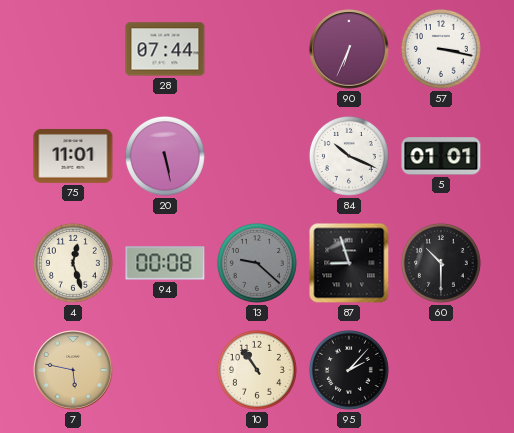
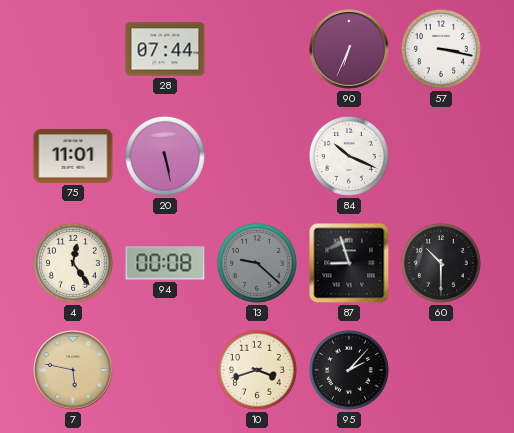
5: 01:01 -> none (441, 156)
4: 12:27 -> 12:24 (73, 263)
10: 10:54 -> 3:42 (257, 370)
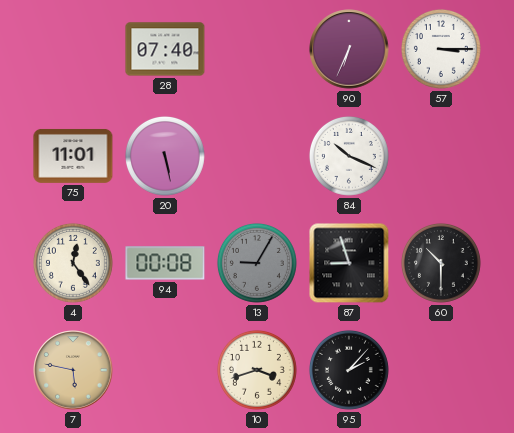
28: 07:44 -> 07:40 (165, 49)
57: 3:17 -> 3:15 (441, 49)
13: 9:22 -> 9:05 (257, 263)
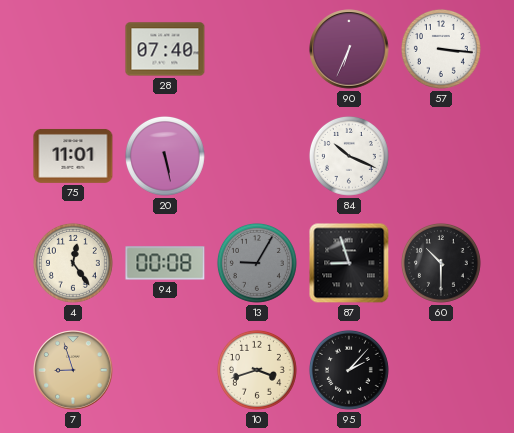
57: 3:15 -> 3:16 (441, 49)
7: 5:47 -> 8:57 (73, 370)
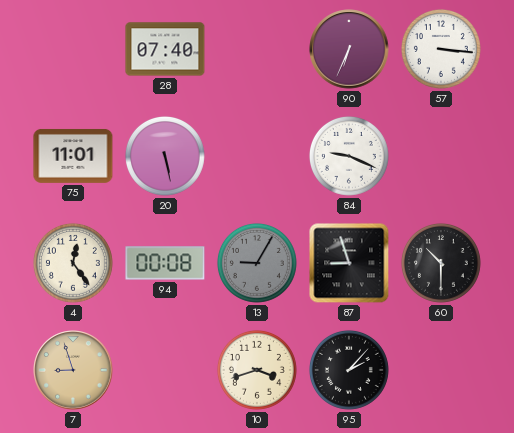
84: 10:19 -> 9:19 (349, 156)
